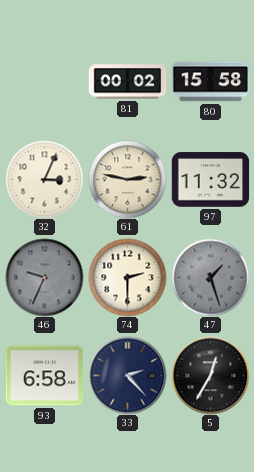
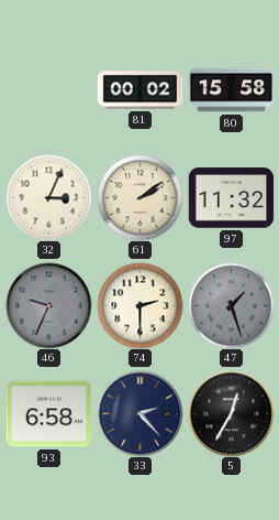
61: 2:47 -> 2:09 (139, 197)
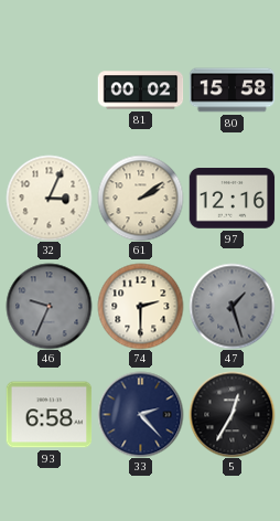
97: 11:32 -> 12:16 (231, 199)
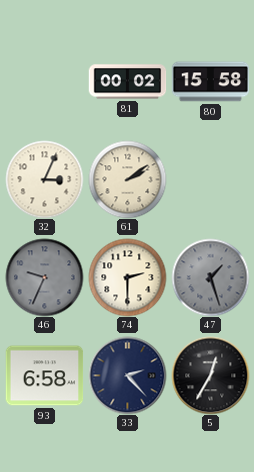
97: 12:16 -> none (231, 199)
